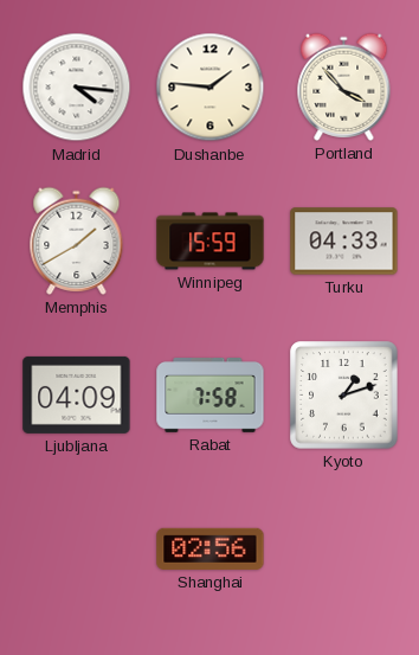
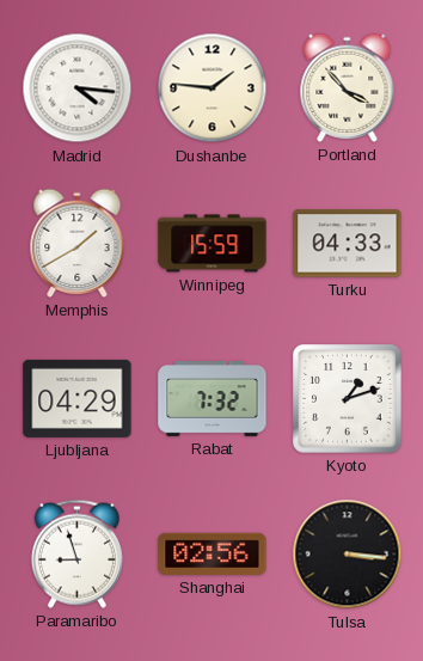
Ljubljana: 04:09 -> 04:29 (78, 398)
Rabat: 7:58 -> 7:32 (213, 399)
Paramaribo: none -> 8:57 (76, 553)
Tulsa: none -> 3:16 (348, 555)
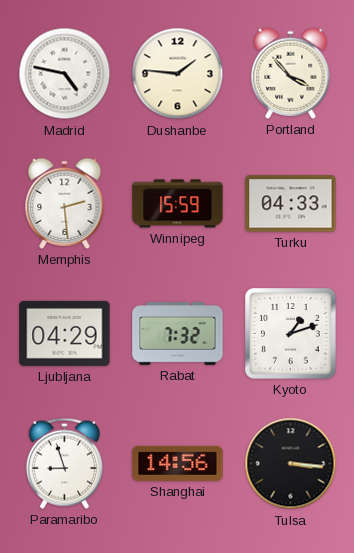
Madrid: 4:16 -> 4:47 (65, 74)
Memphis: 1:40 -> 2:29 (65, 203)
Shanghai: 02:56 -> 14:56 (178, 463)
